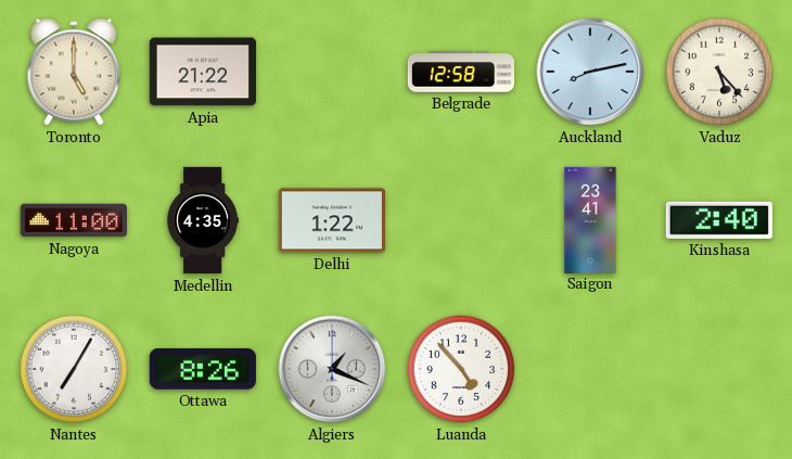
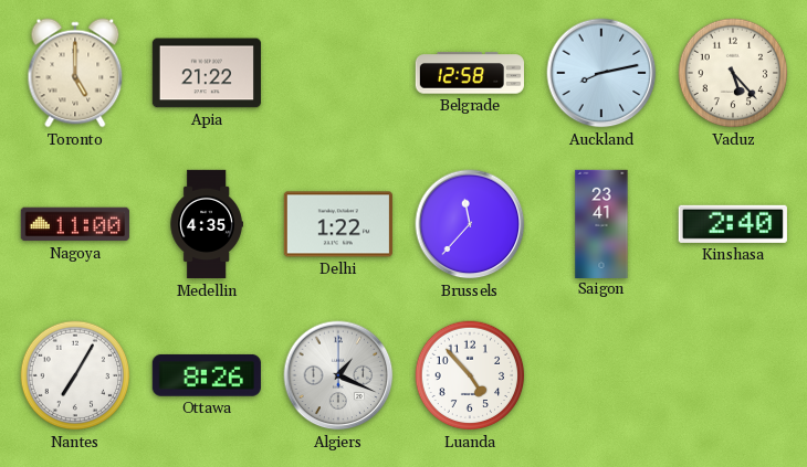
Brussels: none -> 11:37 (470, 224)
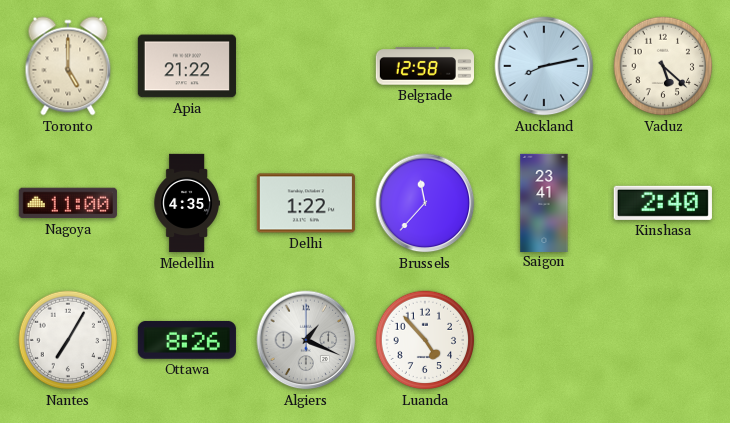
Vaduz: 5:23 -> 5:22 (663, 66)
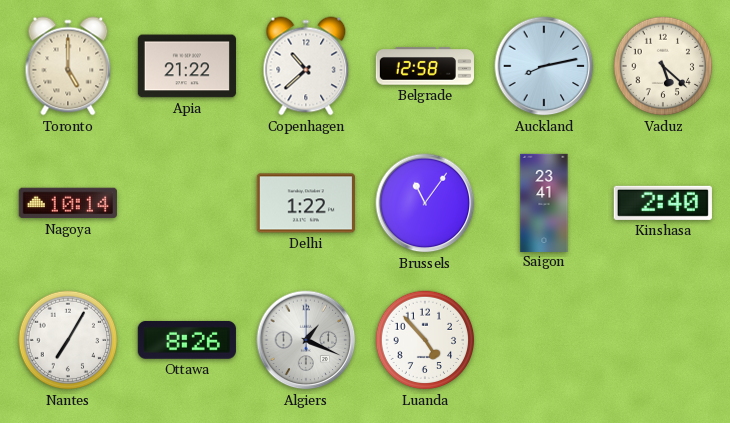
Copenhagen: none -> 10:38 (306, 66)
Nagoya: 11:00 -> 10:14 (68, 203)
Medellin: 4:35 -> none (187, 203)
Brussels: 11:37 -> 11:06 (425, 203)
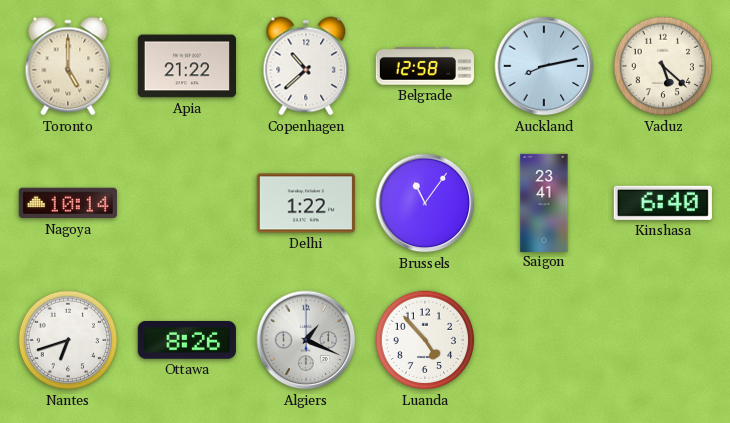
Kinshasa: 2:40 -> 6:40 (663, 203)
Nantes: 7:05 -> 6:42 (68, 340)
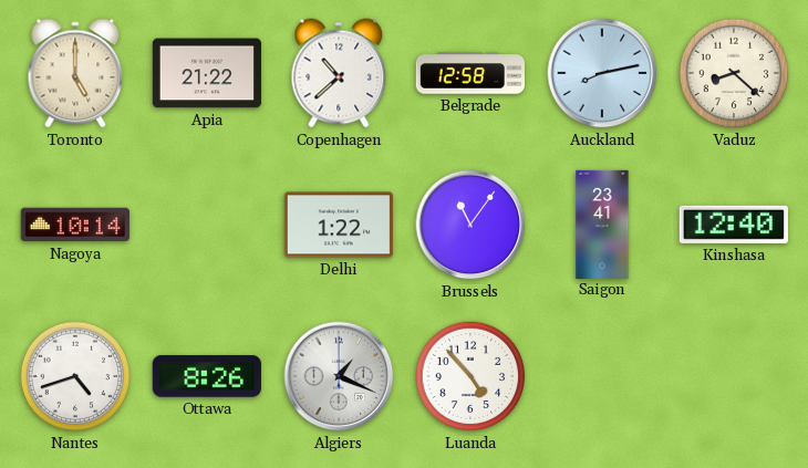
Vaduz: 5:22 -> 8:22 (734, 73)
Kinshasa: 6:40 -> 12:40 (734, 225)
Nantes: 6:42 -> 4:42 (75, 376)
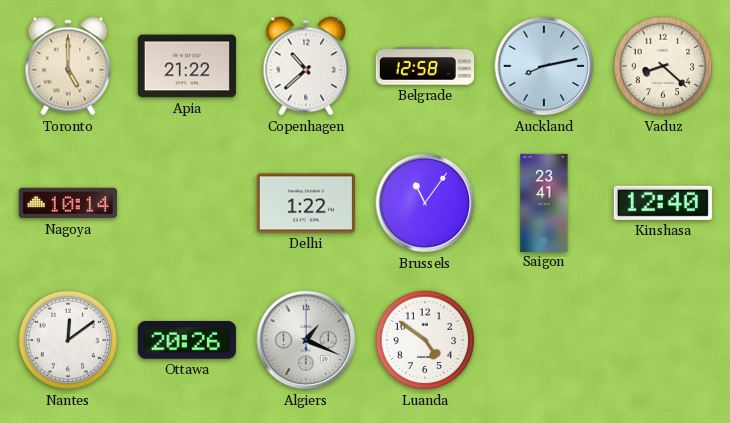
Nantes: 4:42 -> 12:09 (68, 340)
Ottawa: 8:26 -> 20:26 (187, 340)
Luanda: 4:53 -> 4:51 (425, 340)
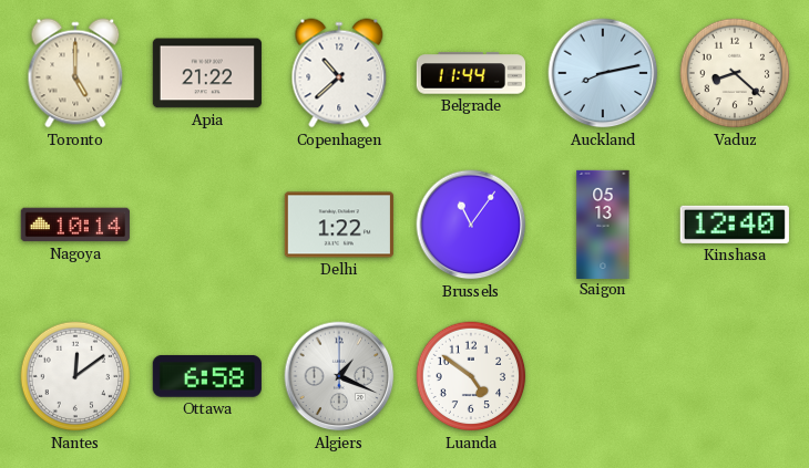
Belgrade: 12:58 -> 11:44 (470, 73)
Saigon: 23:41 -> 05:13 (603, 223)
Ottawa: 20:26 -> 6:58 (207, 376)
